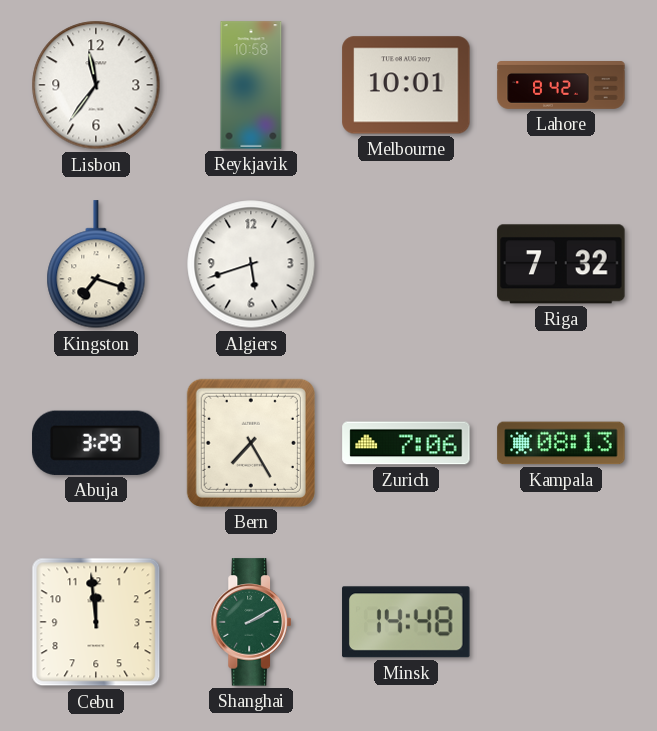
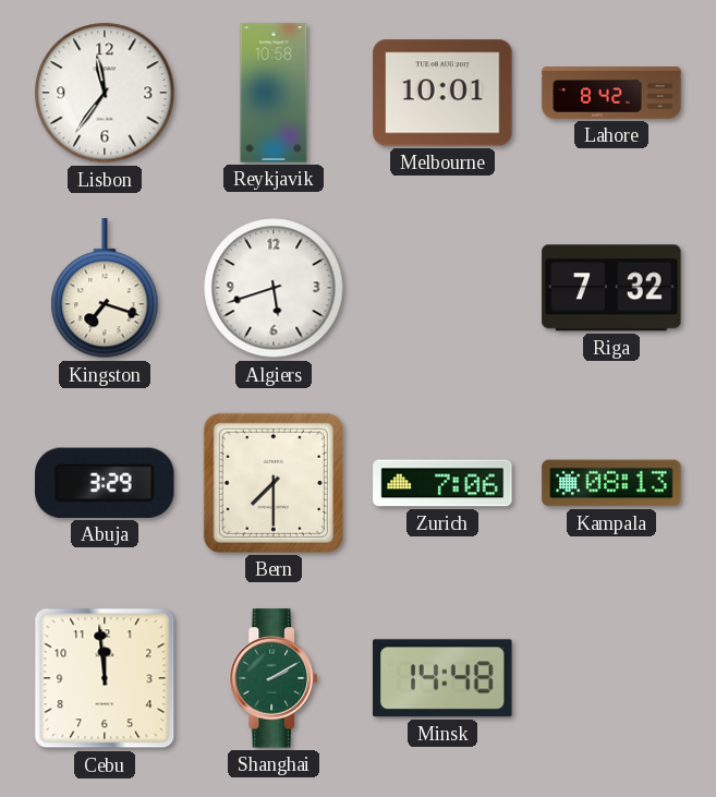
Bern: 7:25 -> 7:30 (274, 483)
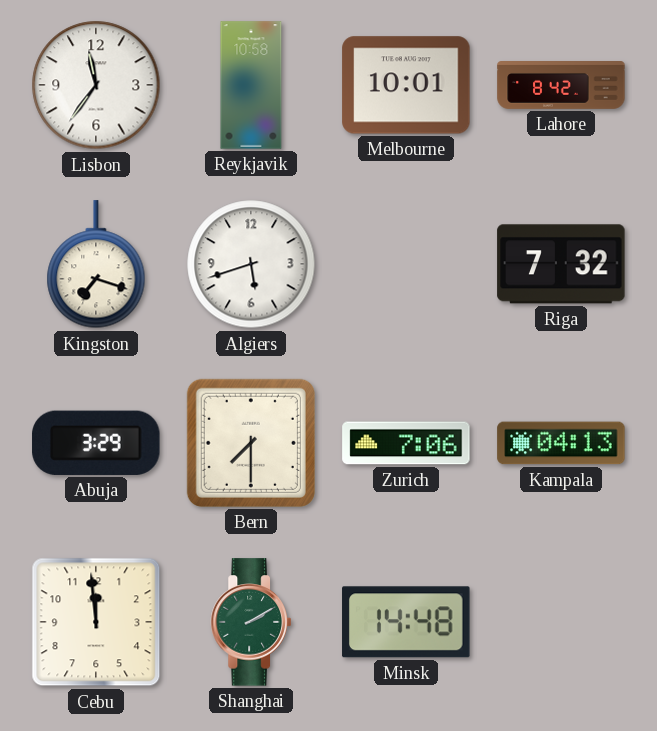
Kampala: 08:13 -> 04:13 (561, 443)
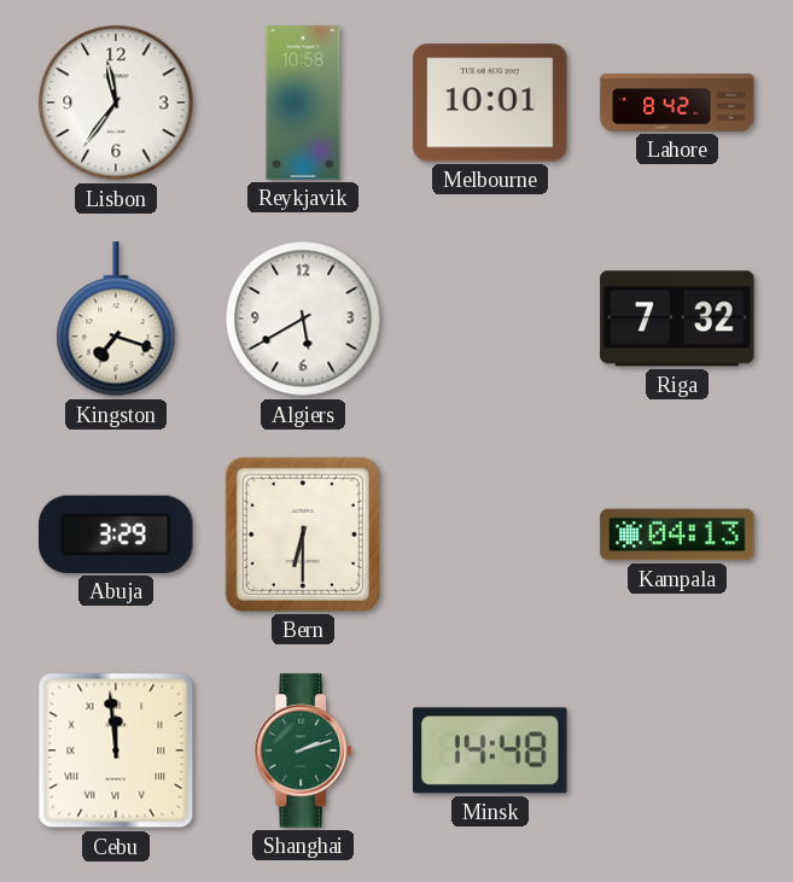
Algiers: 5:42 -> 5:40 (303, 319)
Bern: 7:30 -> 6:30 (303, 535)
Zurich: 7:06 -> none (406, 443)
Cebu numerals: Arabic -> Roman (116, 750)
Shanghai: 2:10 -> 2:12 (303, 750)
